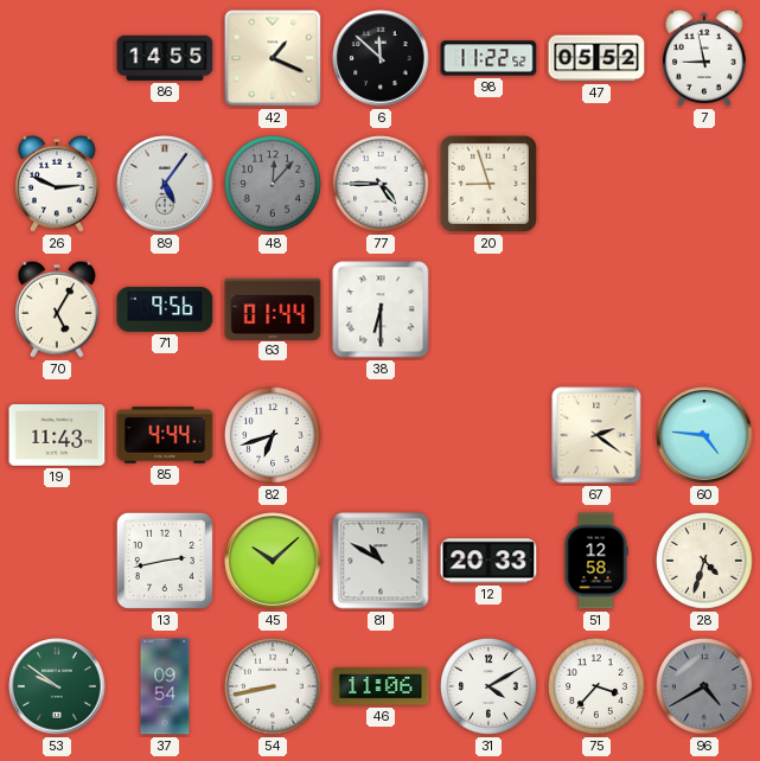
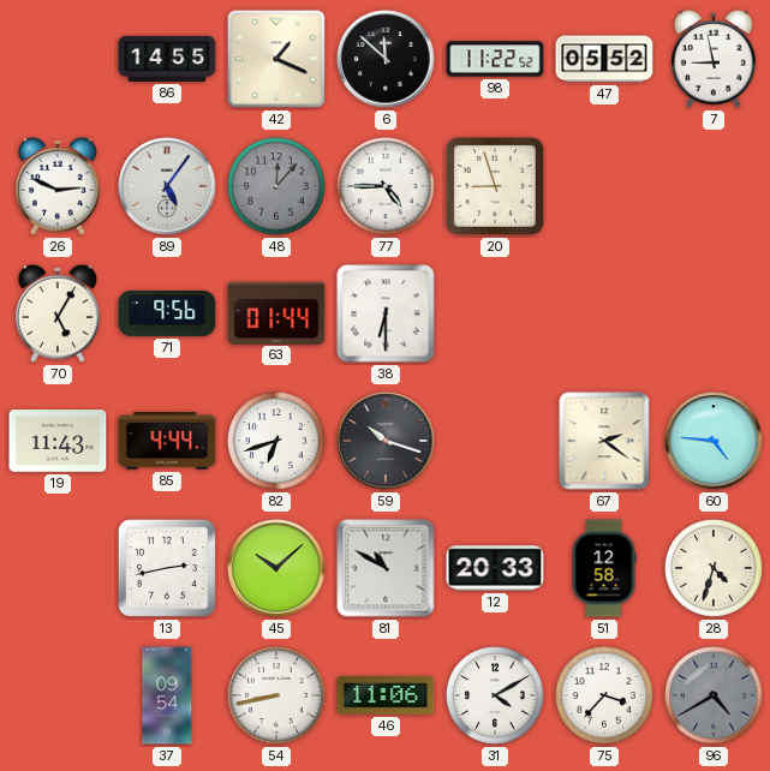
59: none -> 10:18 (386, 441)
53: 9:51 -> none (57, 686)
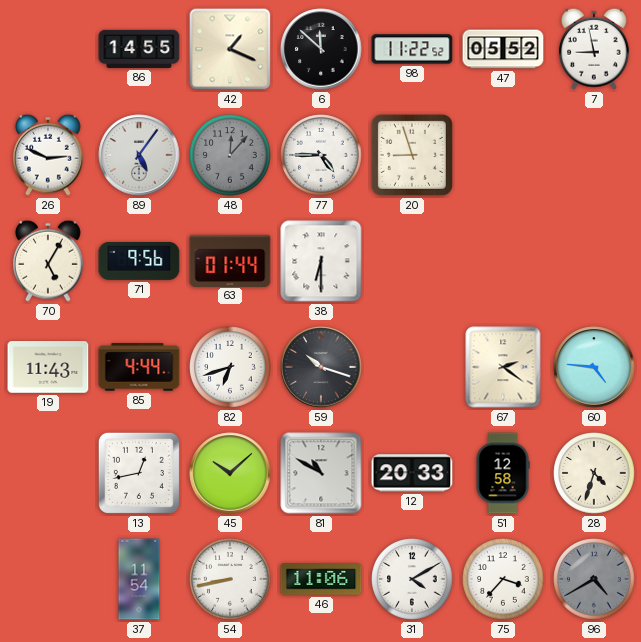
13: 2:43 -> 12:43 (139, 473)
37: 09:54 -> 11:54 (139, 579)
